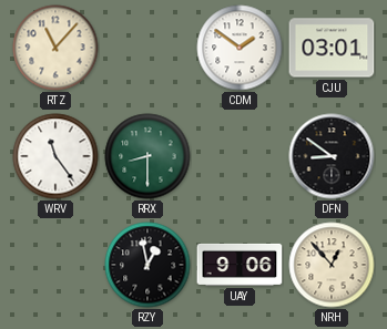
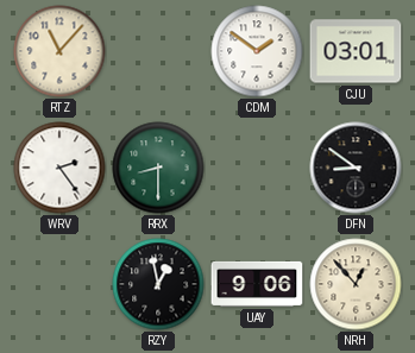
WRV: 11:24 -> 2:24 (59, 168)
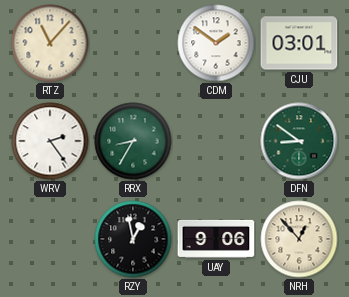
RRX: 8:30 -> 8:35 (133, 141)
DFN dial: black -> green (299, 141)
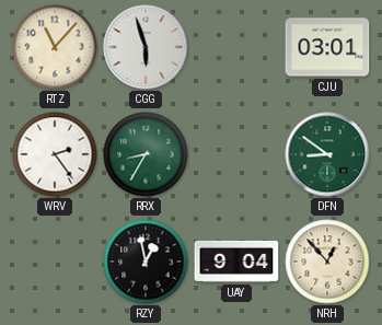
CGG: none -> 5:57 (146, 47)
CDM: 1:51 -> none (216, 43)
UAY: 9:06 -> 9:04 (236, 262)
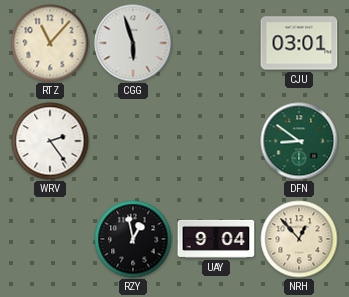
RRX: 8:35 -> none (146, 154)
